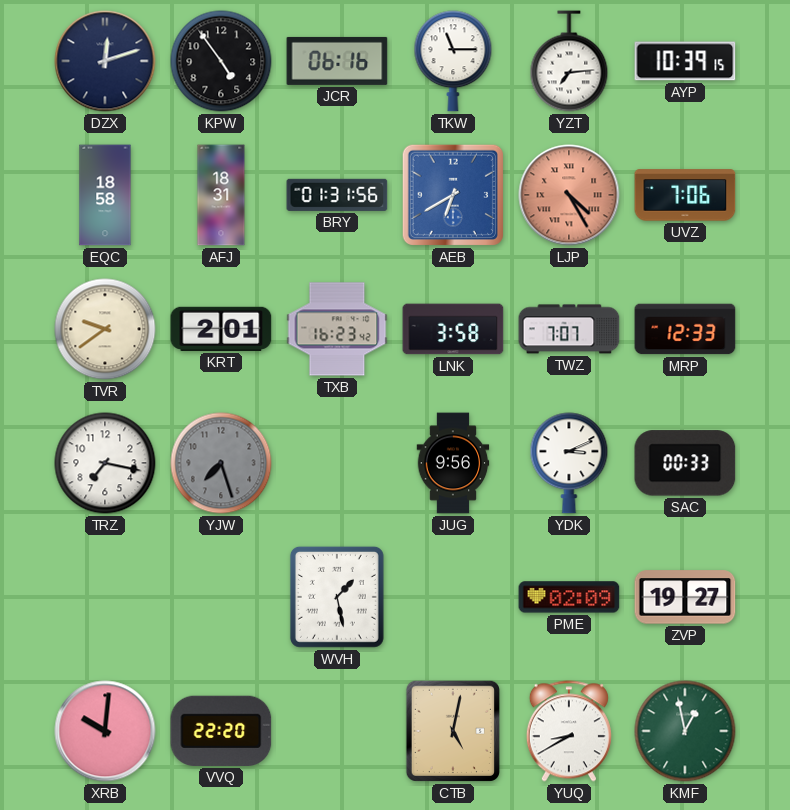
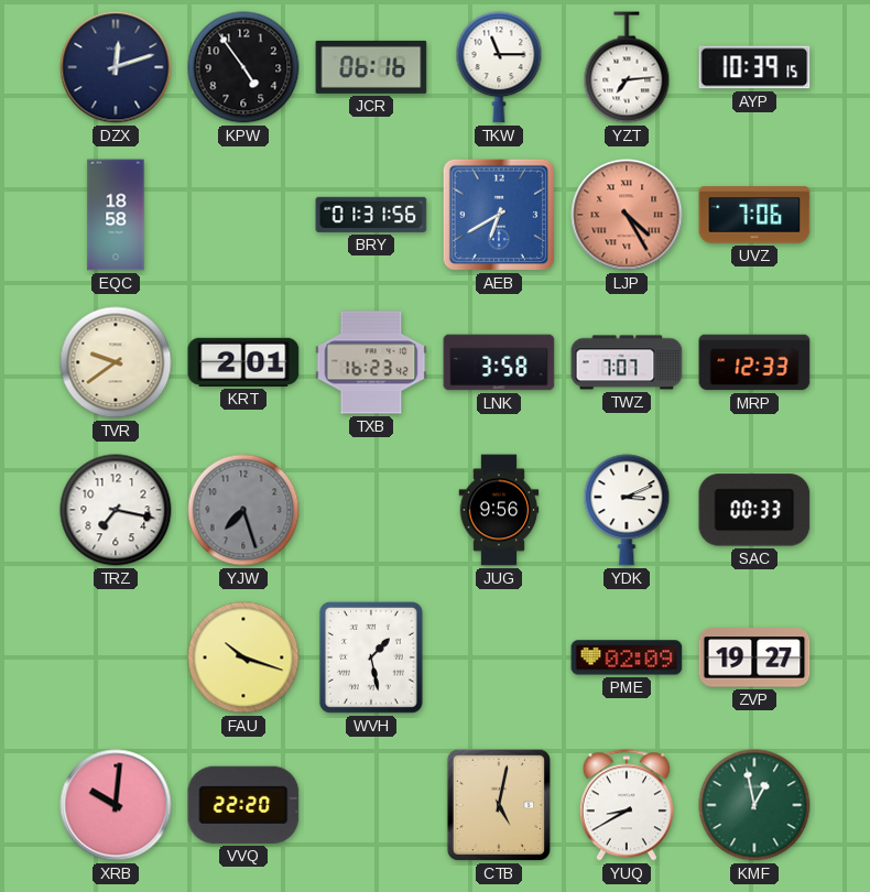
AFJ: 18:31 -> none (221, 195)
FAU: none -> 10:18 (243, 657)
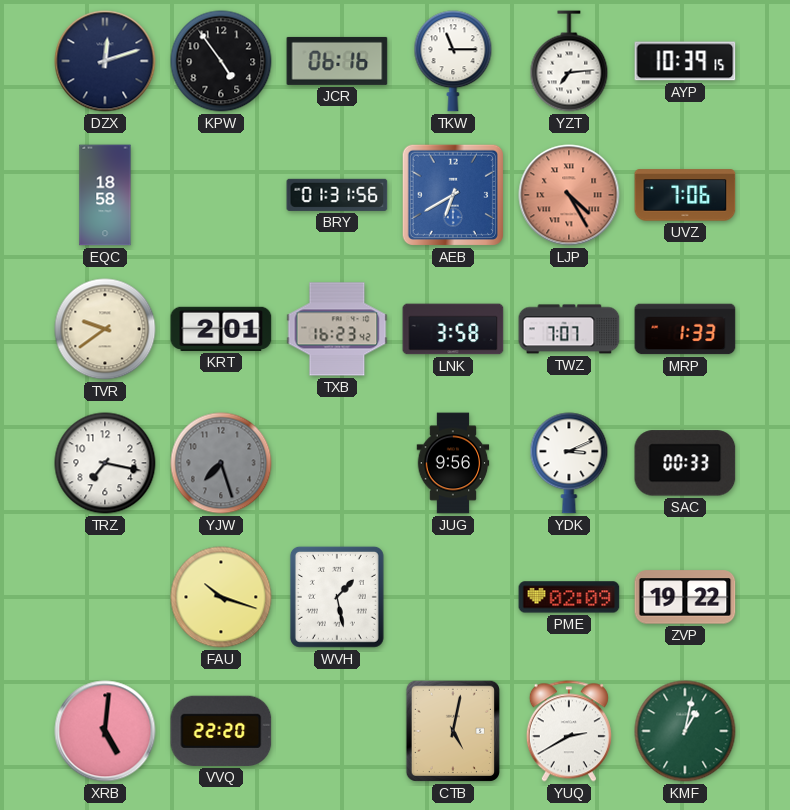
MRP: 12:33 -> 1:33 (685, 329)
ZVP: 19:27 -> 19:22 (685, 597)
XRB: 10:01 -> 5:01 (105, 731)
YUQ: 8:40 -> 2:40 (569, 731)
KMF: 12:58 -> 1:02 (685, 731)
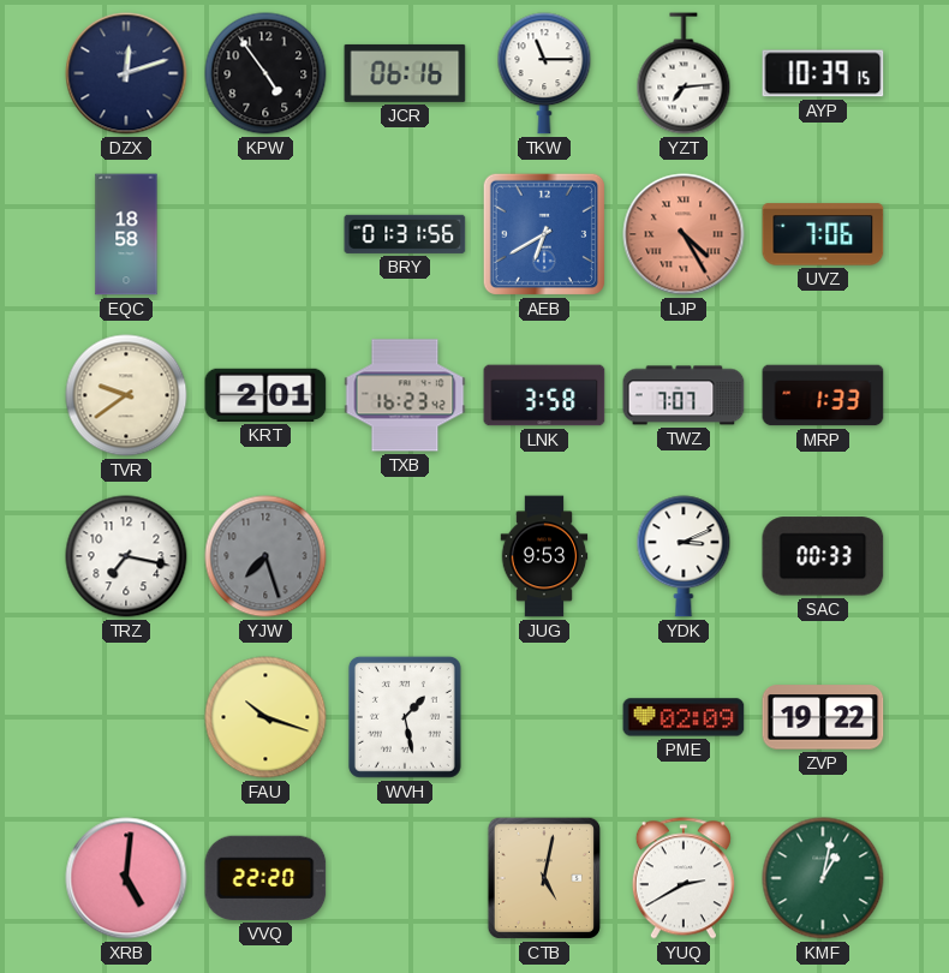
JUG: 9:56 -> 9:53 (544, 556)
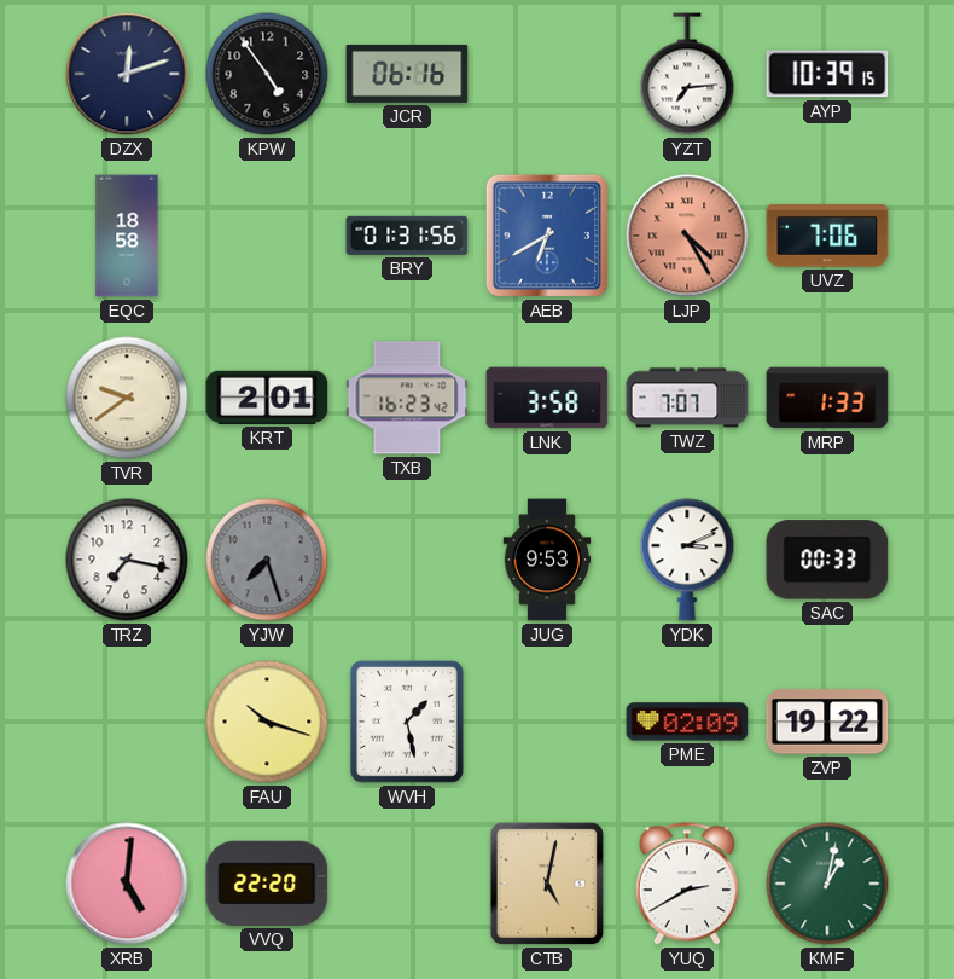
TKW: 11:15 -> none (544, 73)
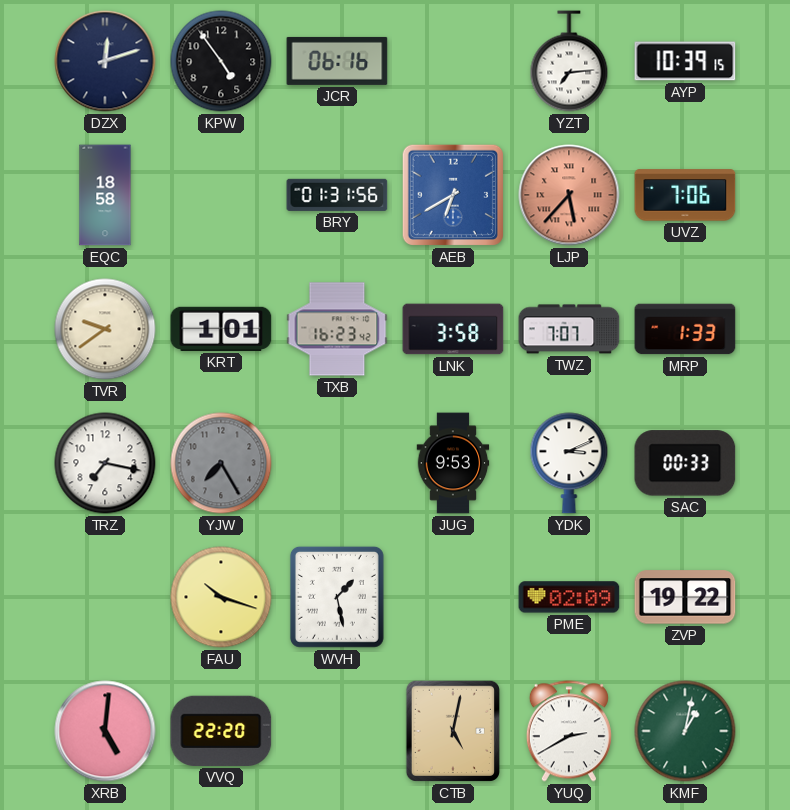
LJP: 4:25 -> 5:37 (569, 195)
KRT: 2:01 -> 1:01 (221, 329)
YJW: 7:27 -> 7:25 (221, 463)
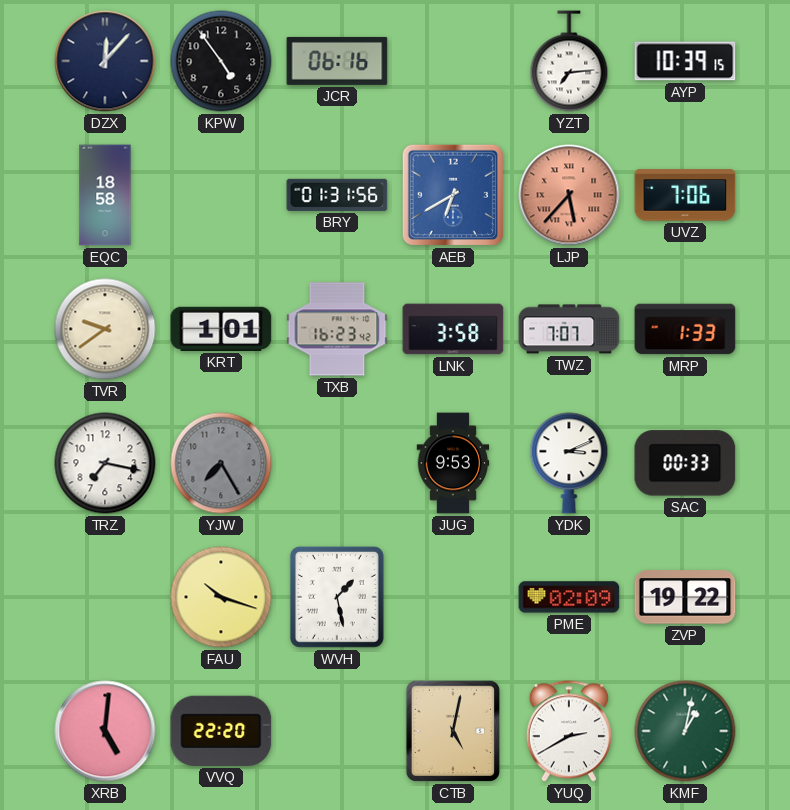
DZX: 12:12 -> 12:07 (105, 61)
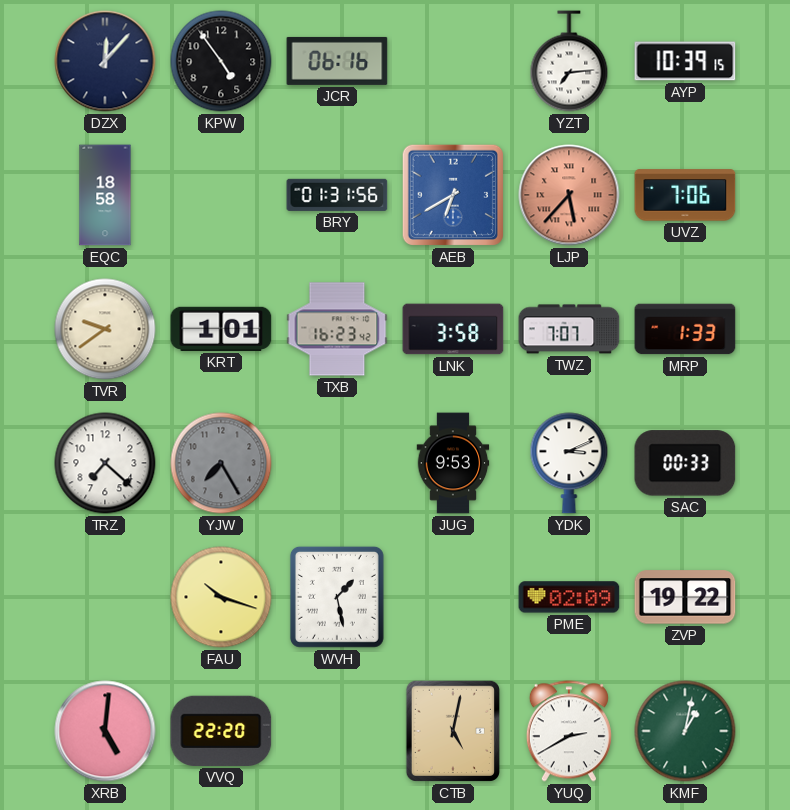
TRZ: 7:17 -> 7:22 (105, 463)
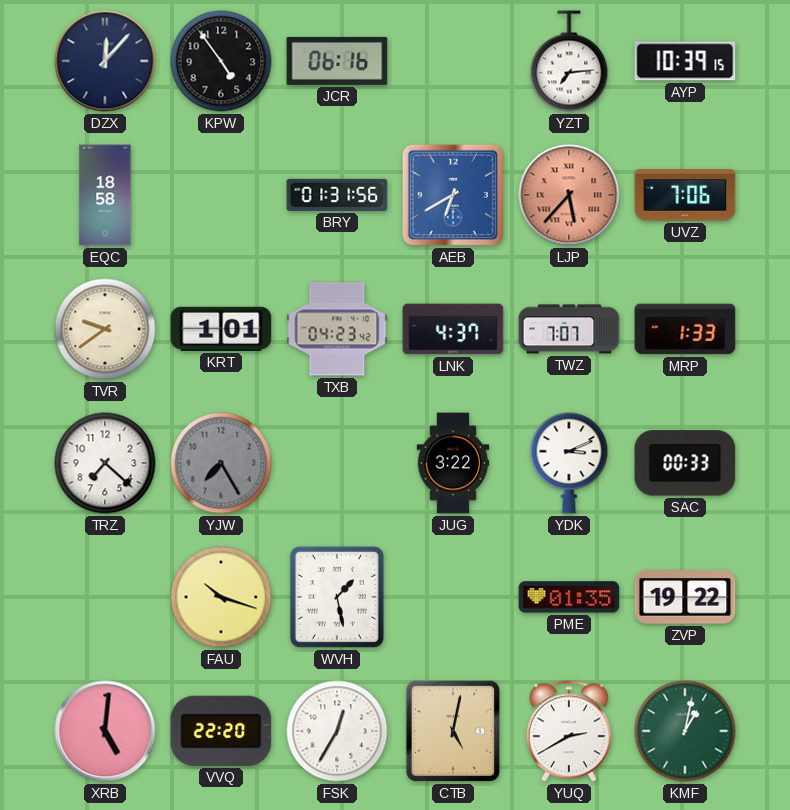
TXB: 16:23 -> 04:23 (337, 329)
LNK: 3:58 -> 4:37 (453, 329)
JUG: 9:53 -> 3:22 (453, 463)
PME: 02:09 -> 01:35 (569, 597)
FSK: none -> 12:35 (337, 731)
